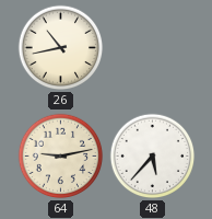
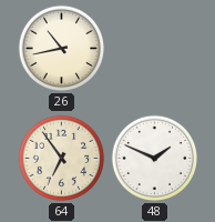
64: 9:13 -> 6:54 (62, 159)
48: 5:37 -> 1:49 (155, 159)
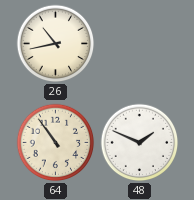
64: 6:54 -> 10:54 (56, 143)
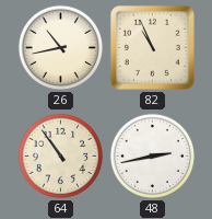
82: none -> 10:56 (152, 47)
48: 1:49 -> 2:43 (153, 157)
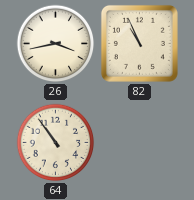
26: 10:43 -> 3:43 (56, 44)
48: 2:43 -> none (153, 157)
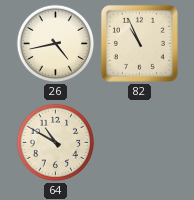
26: 3:43 -> 4:43 (56, 44)
64: 10:54 -> 10:50 (56, 143)
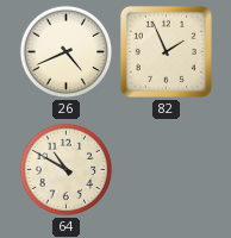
26: 4:43 -> 4:41 (67, 52)
82: 10:56 -> 1:56 (166, 51)
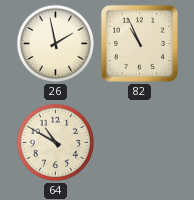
26: 4:41 -> 1:58 (56, 44)
82: 1:56 -> 10:56 (139, 43)
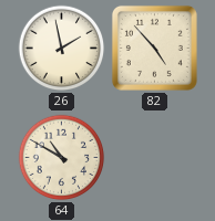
82: 10:56 -> 4:53 (154, 48)
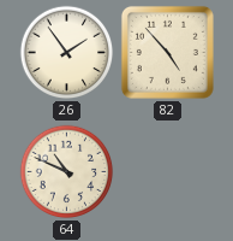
26: 1:58 -> 1:54 (67, 53)
64: 10:50 -> 10:49 (67, 172)
